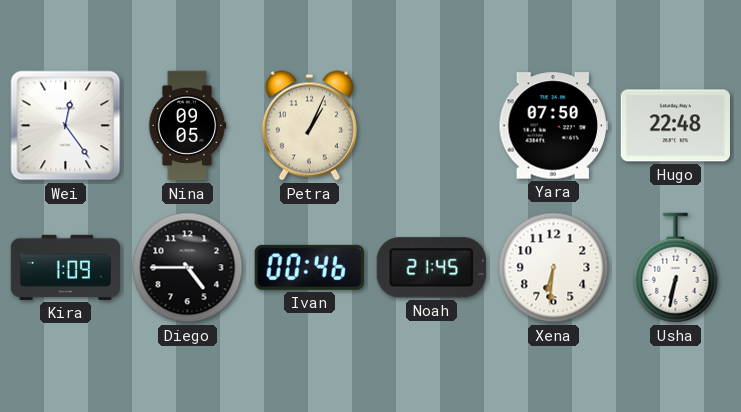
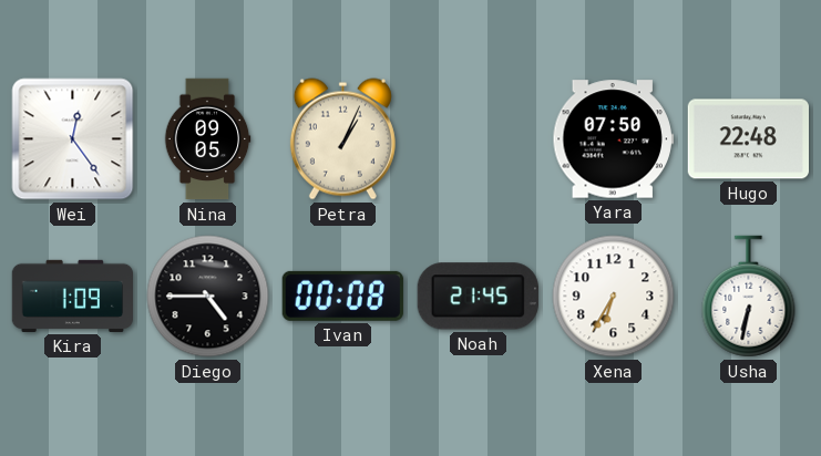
Ivan: 00:46 -> 00:08 (342, 296)
Xena: 6:31 -> 6:35 (614, 297)
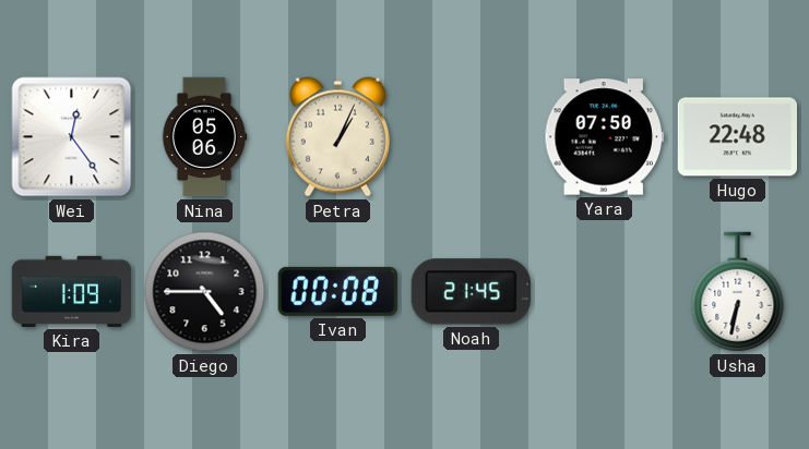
Nina: 09:05 -> 05:06 (204, 137)
Xena: 6:35 -> none (614, 297)
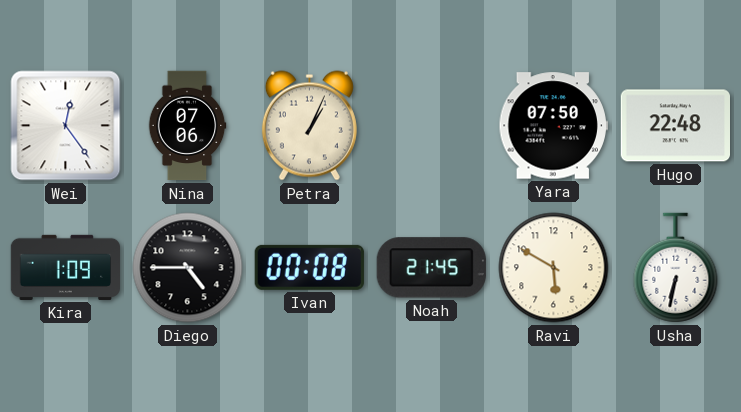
Nina: 05:06 -> 07:06 (187, 126)
Ravi: none -> 5:50 (554, 268)
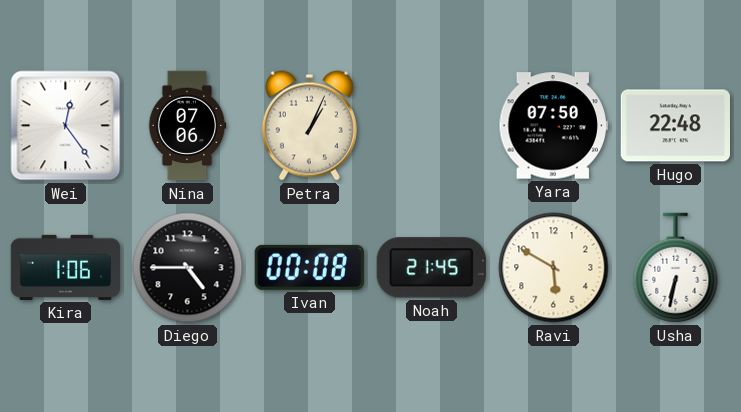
Kira: 1:09 -> 1:06 (66, 267)
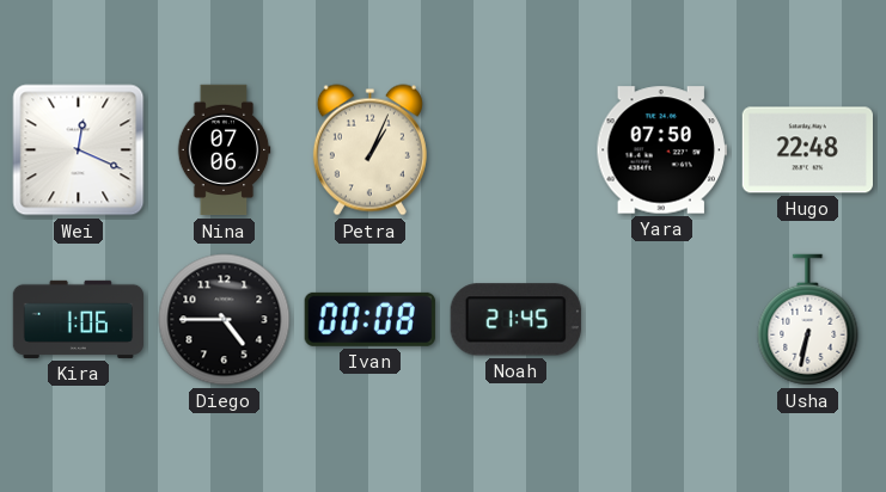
Wei: 12:24 -> 12:19 (79, 150)
Ravi: 5:50 -> none (554, 268)
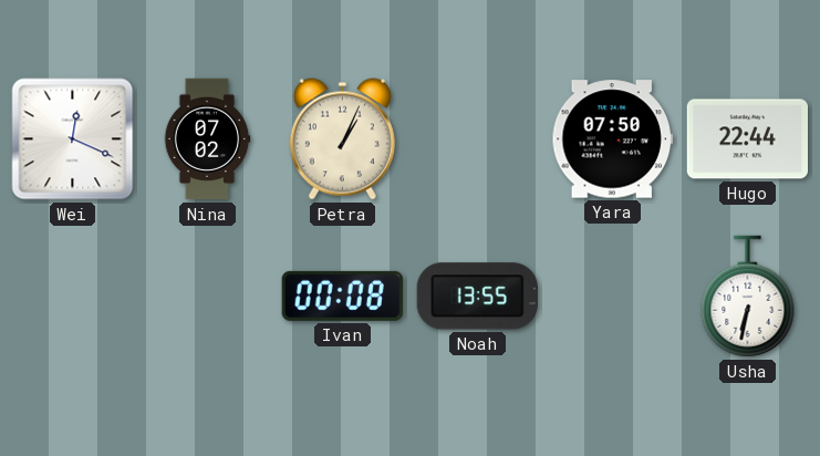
Nina: 07:06 -> 07:02 (207, 139)
Hugo: 22:48 -> 22:44 (747, 139)
Kira: 1:06 -> none (79, 319)
Diego: 4:45 -> none (225, 320)
Noah: 21:45 -> 13:55 (477, 297)
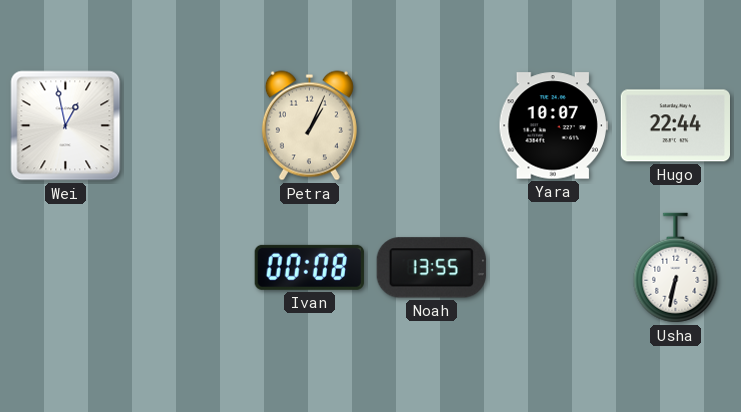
Wei: 12:19 -> 12:58 (66, 126)
Nina: 07:02 -> none (207, 139)
Yara: 07:50 -> 10:07 (553, 126)
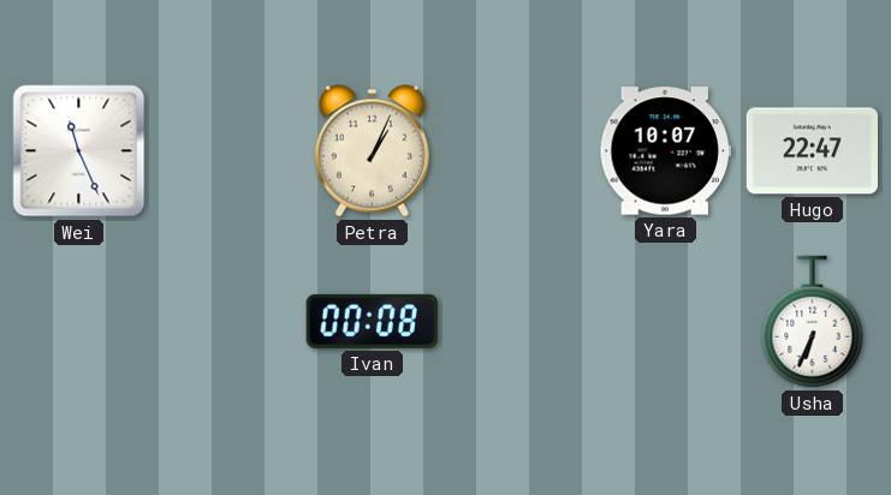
Wei: 12:58 -> 11:26 (79, 151)
Hugo: 22:44 -> 22:47 (812, 151)
Noah: 13:55 -> none (431, 268)
Usha: 6:32 -> 6:34 (813, 322)
